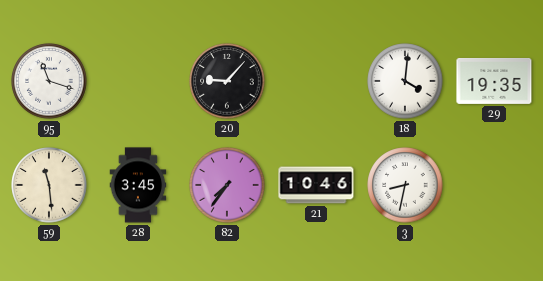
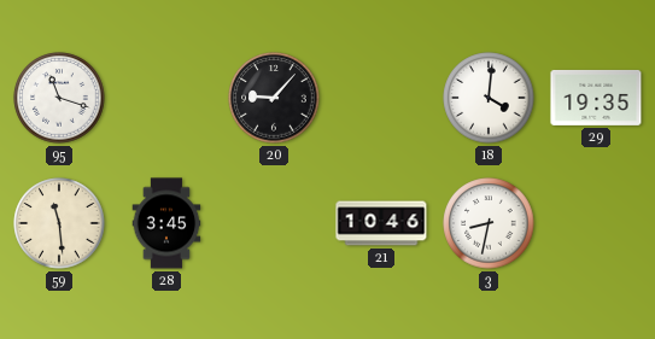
82: 7:36 -> none (227, 185)
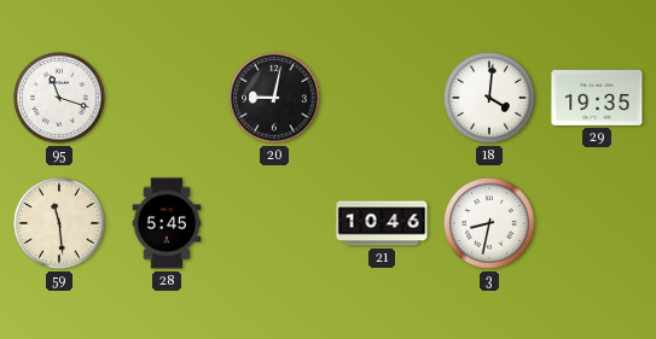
20: 9:07 -> 9:02 (274, 98)
28: 3:45 -> 5:45 (167, 223)
